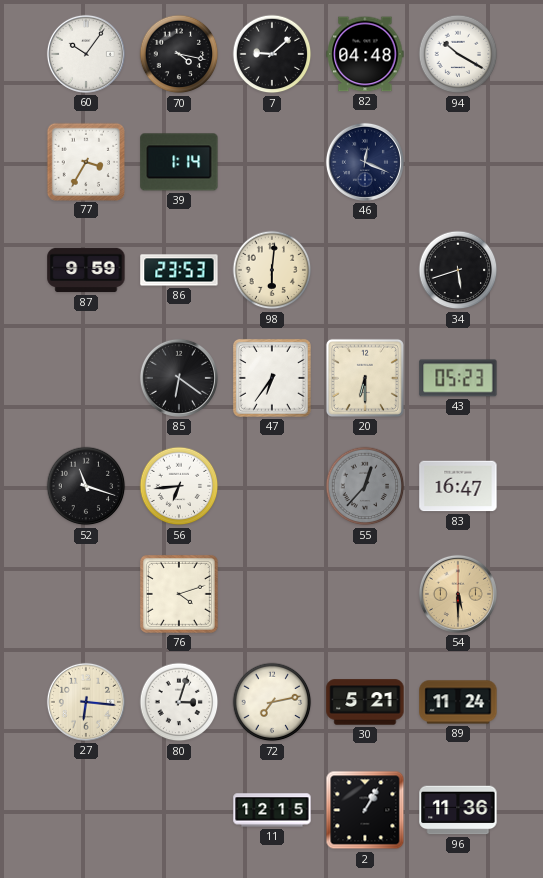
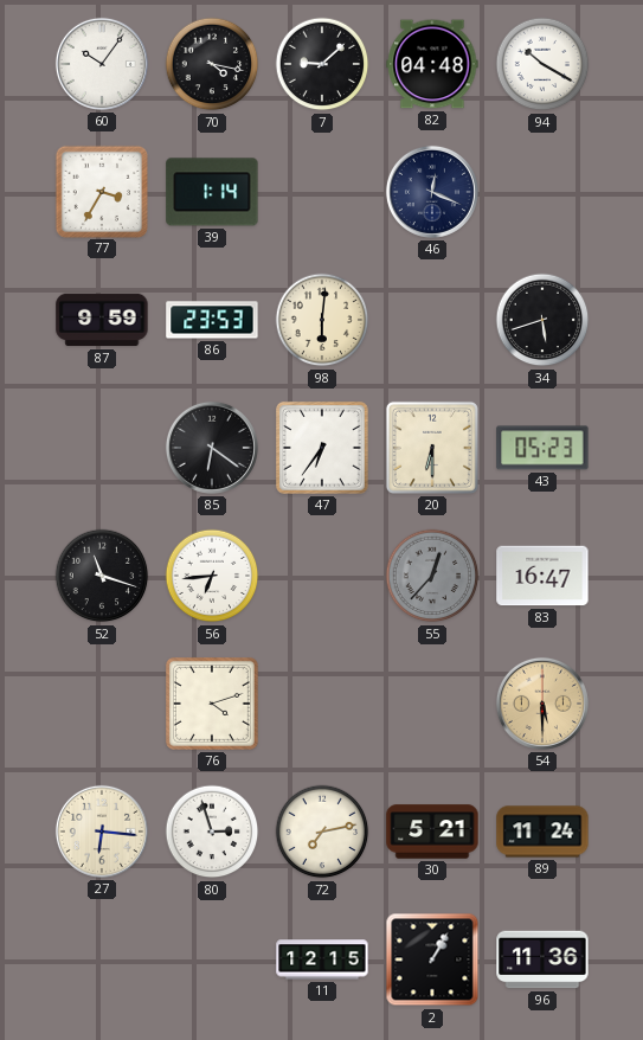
80: 3:03 -> 2:57 (212, 832)
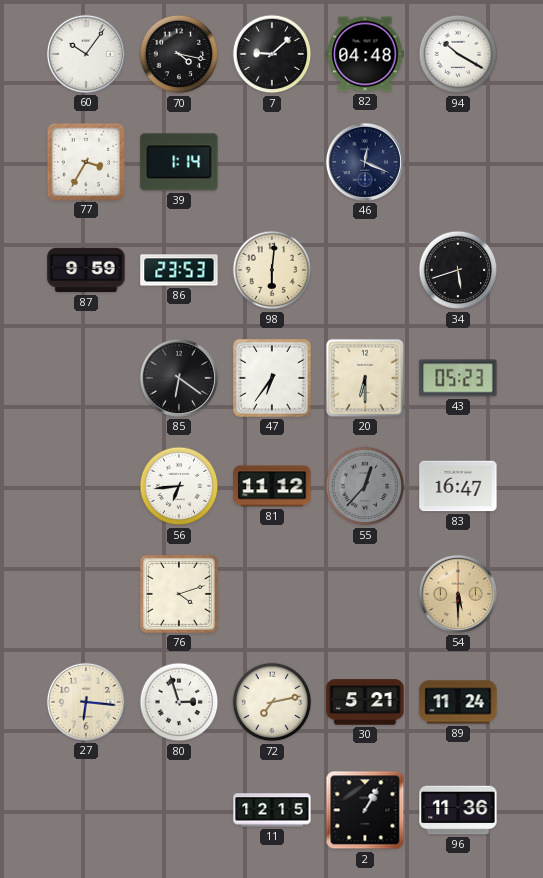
52: 11:18 -> none (102, 576)
81: none -> 11:12 (272, 486)
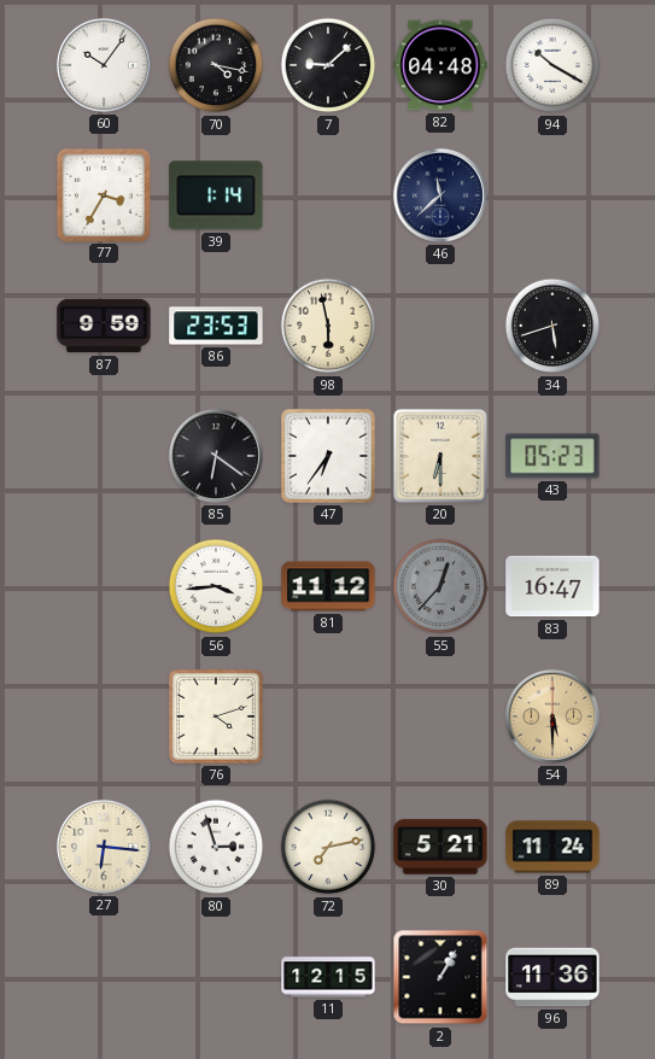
46: 12:19 -> 11:38 (440, 195)
98: 6:01 -> 5:58 (328, 326)
56: 6:44 -> 3:44 (216, 586)
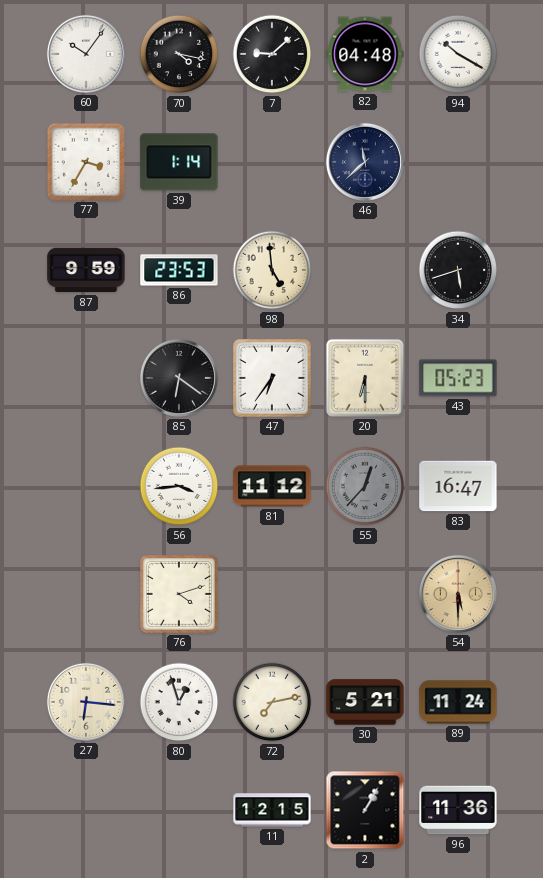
98: 5:58 -> 4:59 (272, 270)
80: 2:57 -> 12:57 (179, 702)
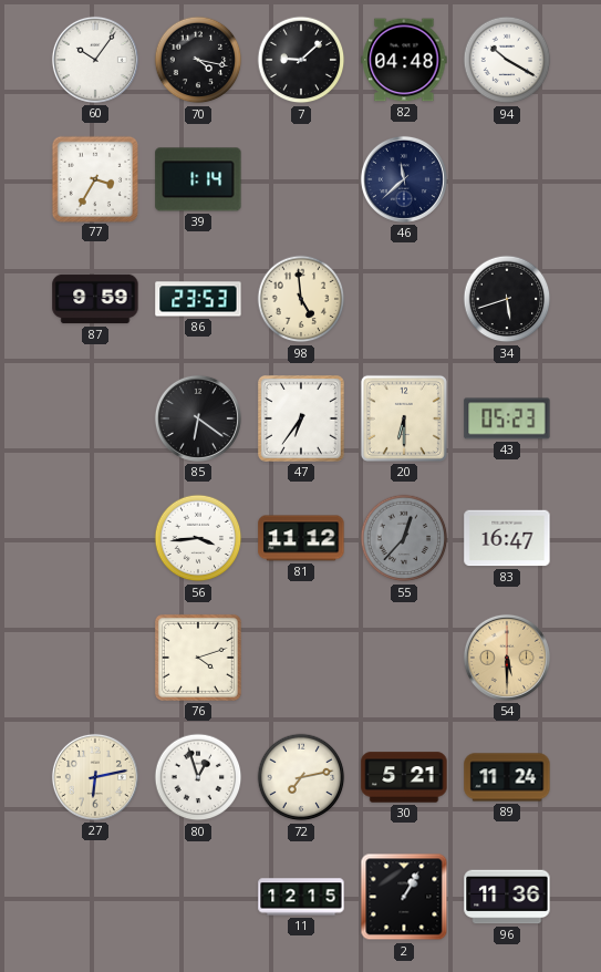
27: 6:16 -> 6:13 (95, 777)
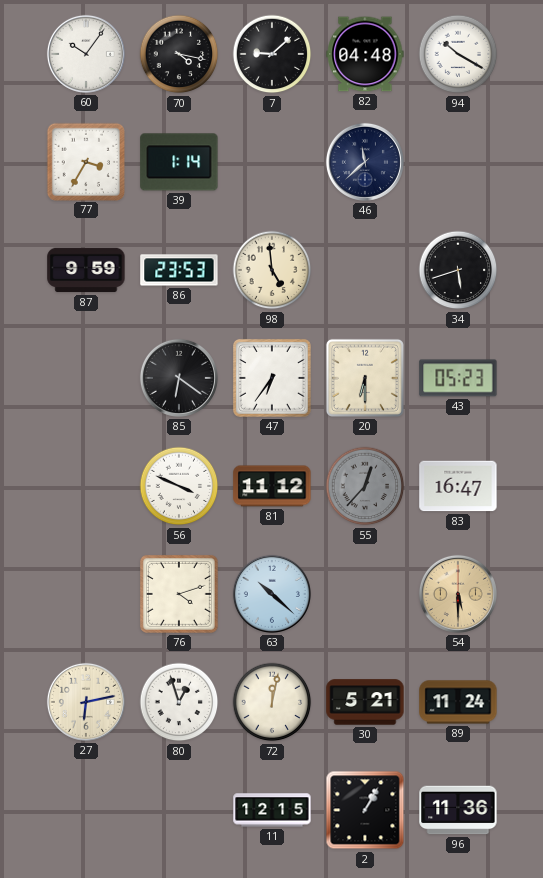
56: 3:44 -> 3:49 (179, 486)
63: none -> 10:22 (272, 594)
72: 7:13 -> 12:02 (272, 702)
